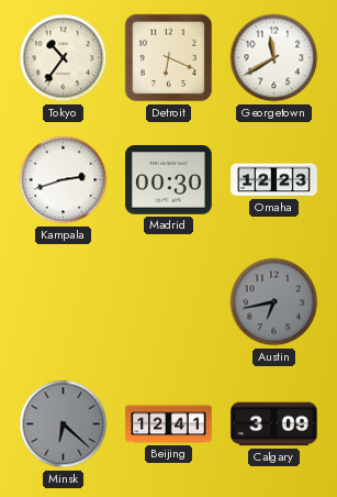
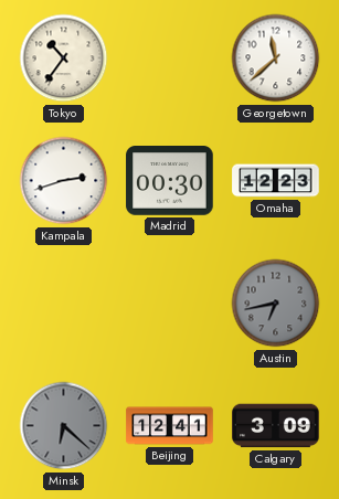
Detroit: 6:19 -> none (169, 58)
Georgetown: 11:40 -> 11:38 (276, 59)
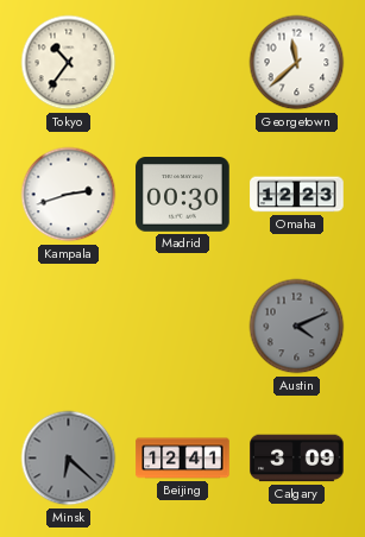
Austin: 6:43 -> 4:11 (297, 327)
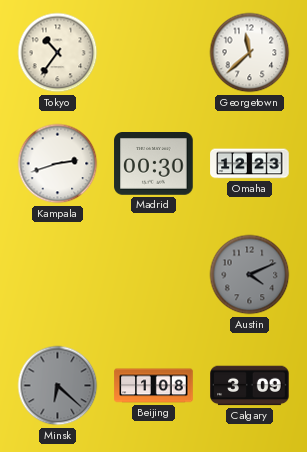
Beijing: 12:41 -> 1:08 (154, 386)
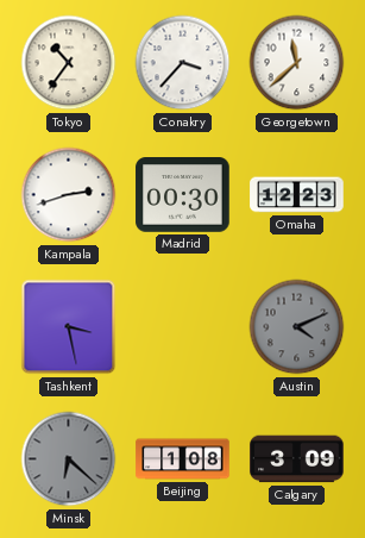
Conakry: none -> 3:37 (183, 63)
Tashkent: none -> 3:28 (69, 327)
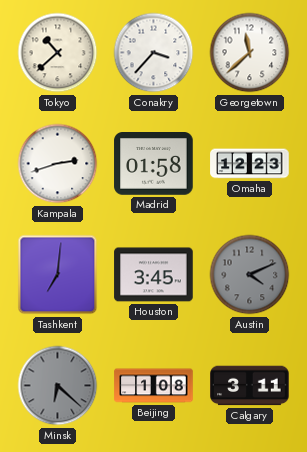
Tokyo: 10:36 -> 10:38 (58, 53)
Madrid: 00:30 -> 01:58 (154, 164)
Tashkent: 3:28 -> 7:01 (58, 275)
Houston: none -> 3:45 (154, 275)
Calgary: 3:09 -> 3:11 (250, 386)
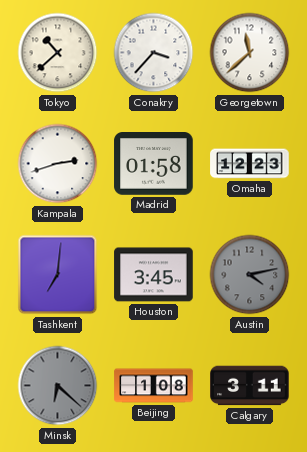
Austin: 4:11 -> 4:13 (250, 275)
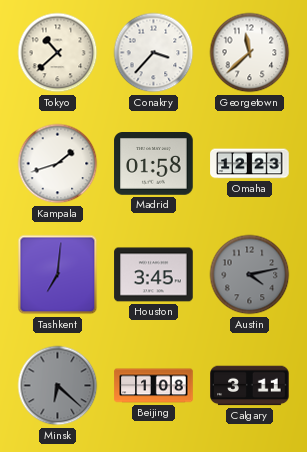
Kampala: 2:42 -> 1:42 (58, 164)
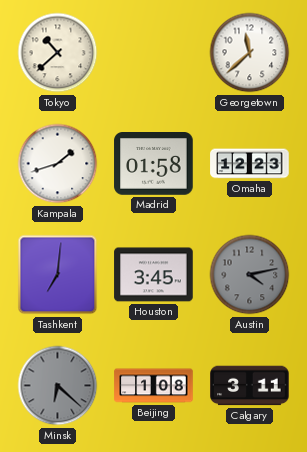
Conakry: 3:37 -> none (154, 53)
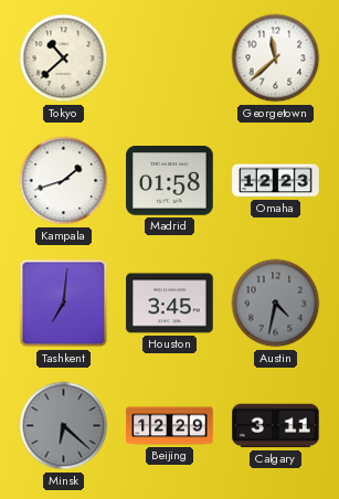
Austin: 4:13 -> 4:32 (276, 304)
Beijing: 1:08 -> 12:29 (170, 426)
